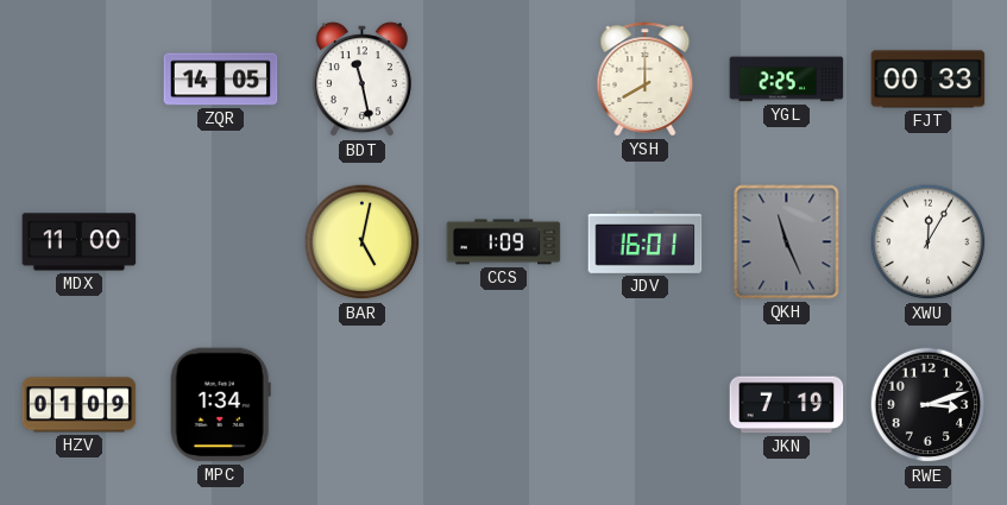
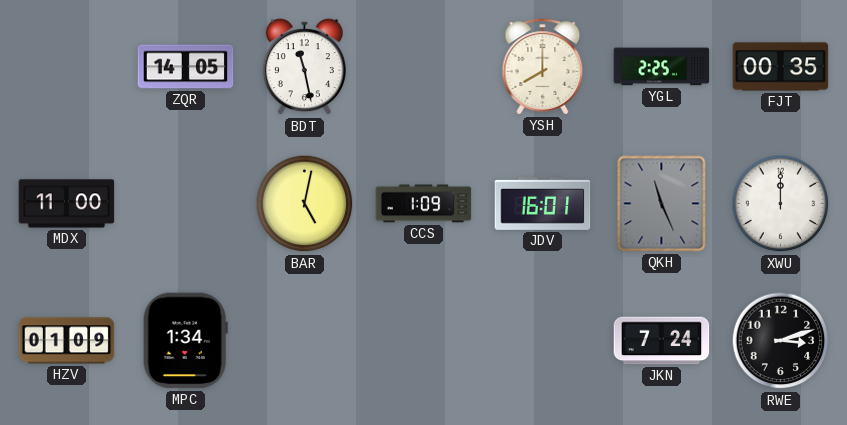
FJT: 00:33 -> 00:35 (781, 67)
XWU: 12:05 -> 12:00 (781, 204)
JKN: 7:19 -> 7:24 (662, 341)
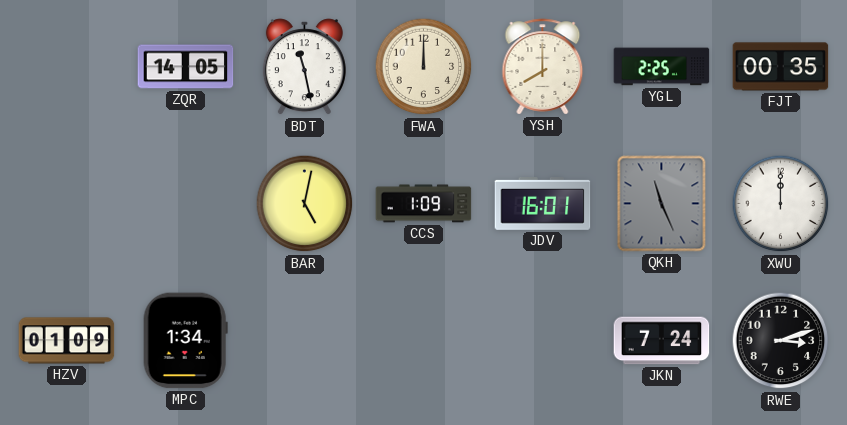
FWA: none -> 12:00 (424, 67)
MDX: 11:00 -> none (67, 204)
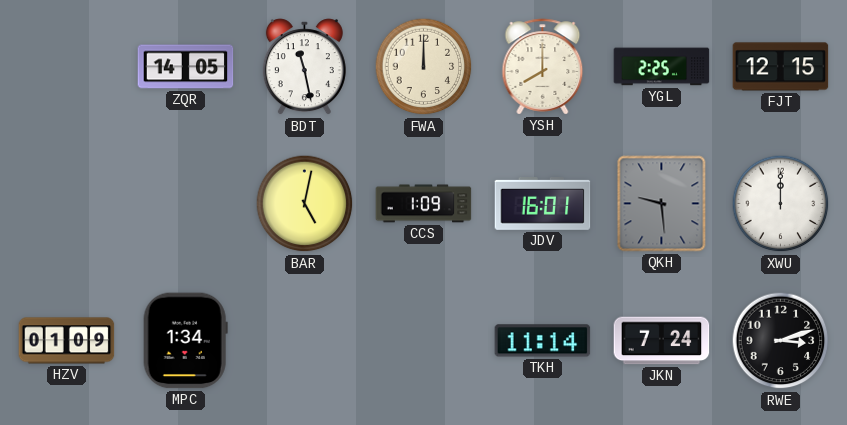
FJT: 00:35 -> 12:15 (781, 67)
QKH: 11:26 -> 9:29 (662, 204)
TKH: none -> 11:14 (543, 341)
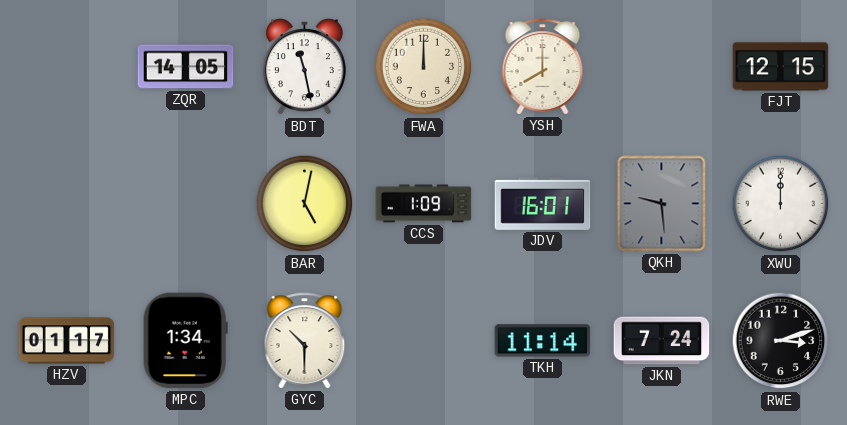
YGL: 2:25 -> none (662, 67)
HZV: 01:09 -> 01:17 (67, 341)
GYC: none -> 10:30 (305, 341)
